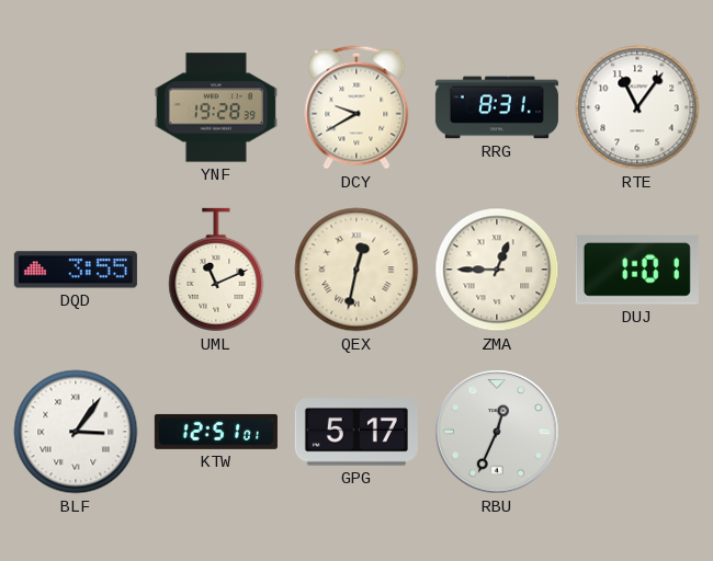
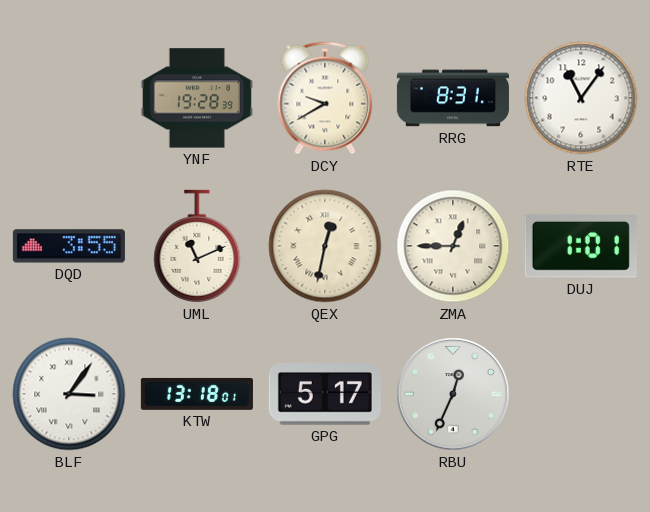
KTW: 12:51 -> 13:18 (197, 394)
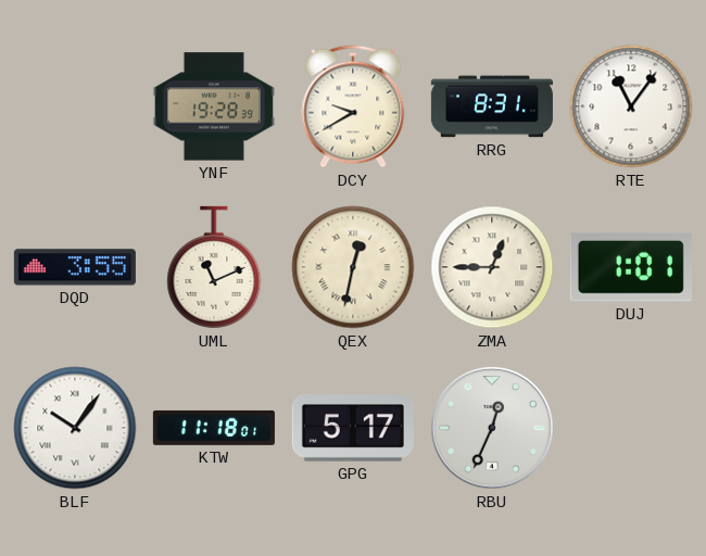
BLF: 3:06 -> 10:06 (75, 428)
KTW: 13:18 -> 11:18 (214, 428)
